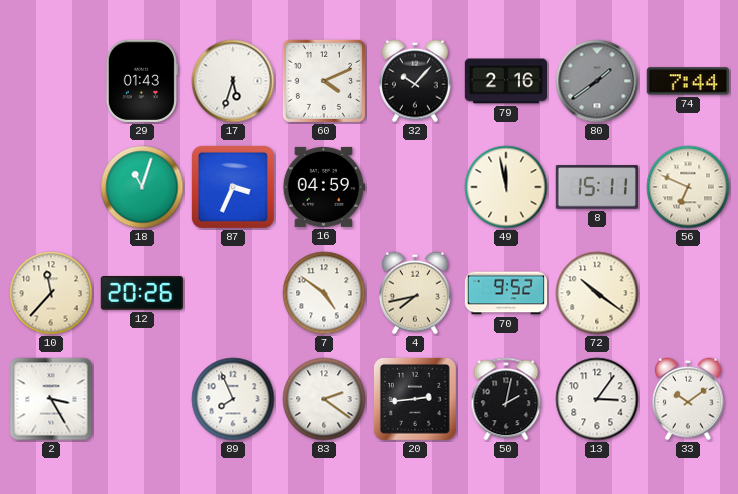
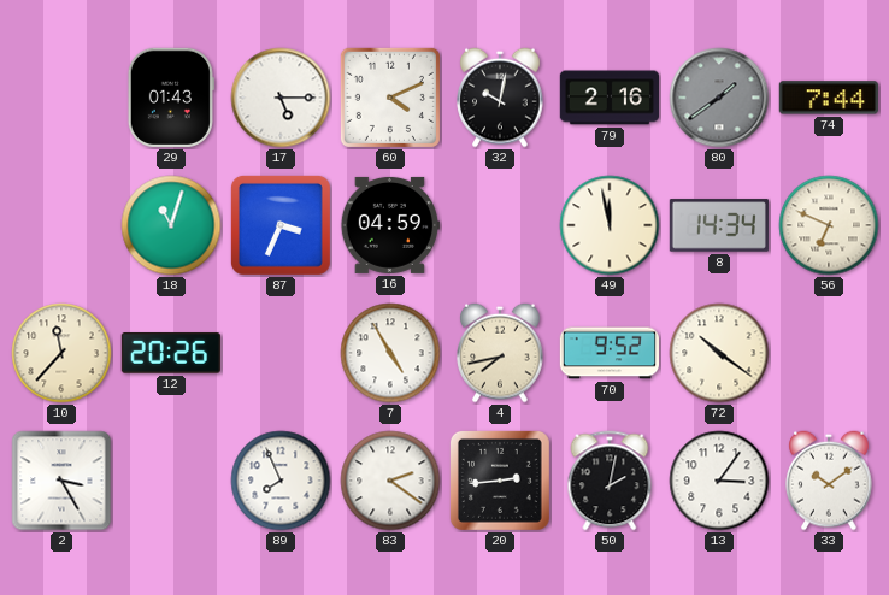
17: 5:33 -> 5:15 (281, 98)
32: 10:07 -> 10:02 (500, 98)
8: 15:11 -> 14:34 (719, 225)
7: 4:51 -> 4:55 (390, 353)
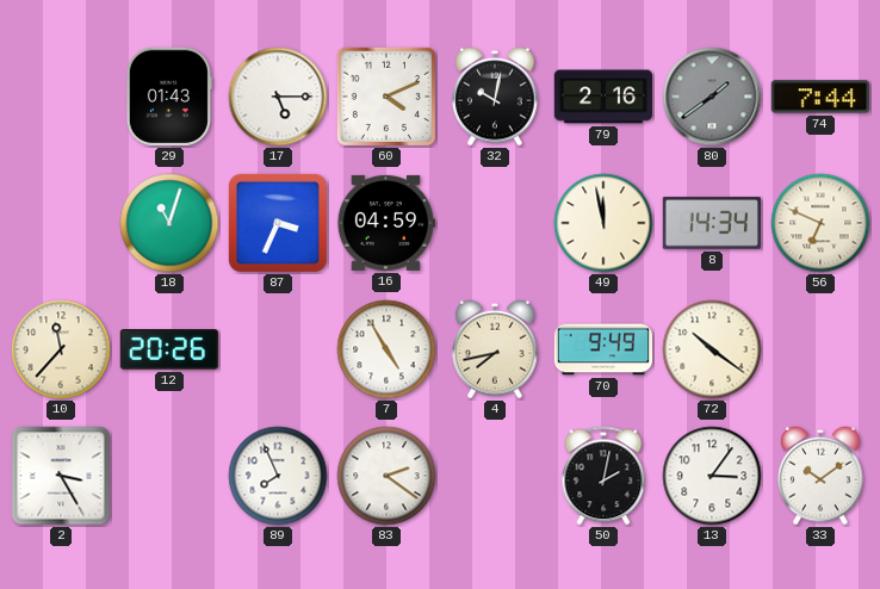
70: 9:52 -> 9:49 (602, 349)
20: 2:44 -> none (500, 481)
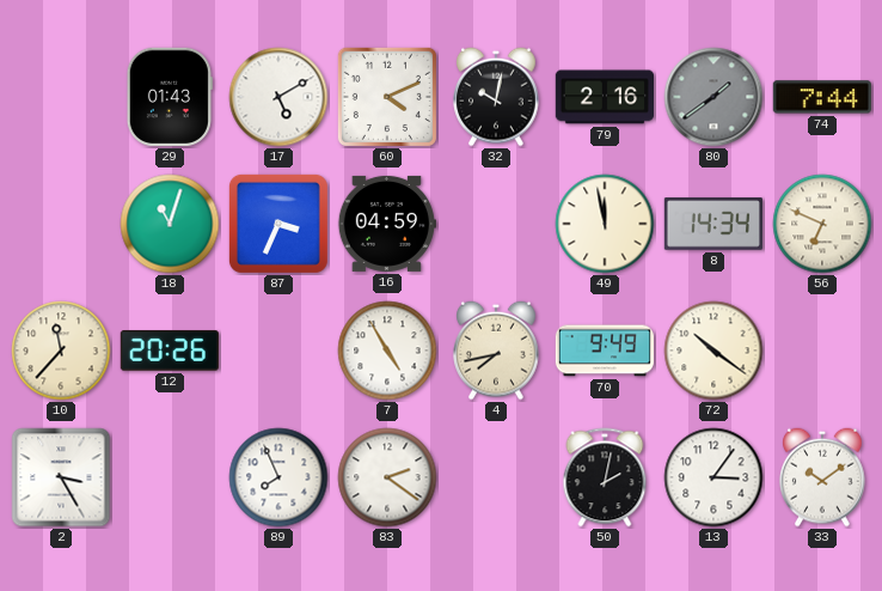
17: 5:15 -> 5:10 (278, 97)
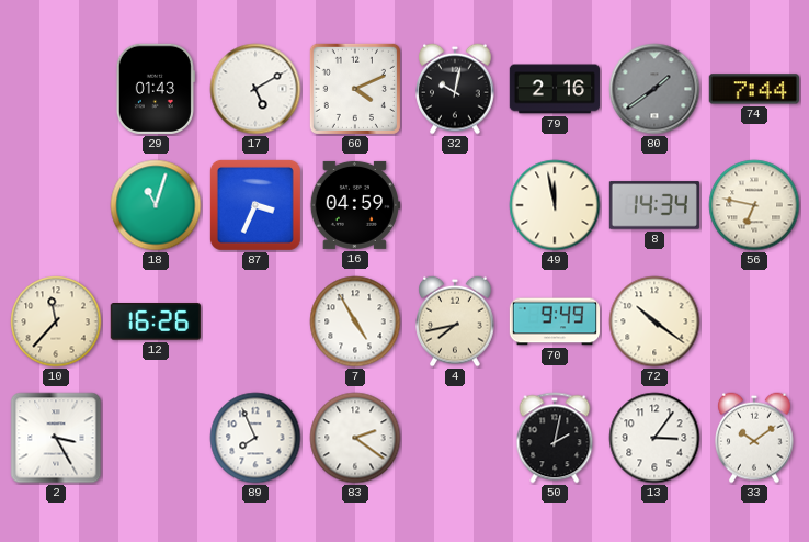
56: 6:49 -> 6:47 (754, 205)
12: 20:26 -> 16:26 (156, 323)
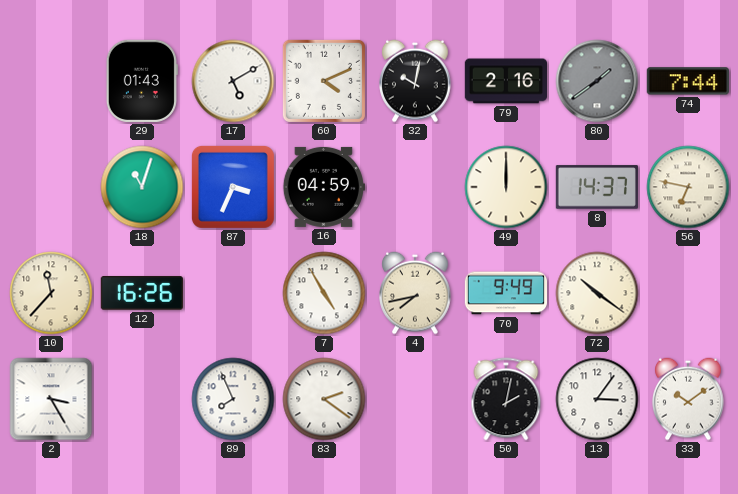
49: 11:58 -> 12:00 (506, 187)
8: 14:34 -> 14:37 (597, 187)
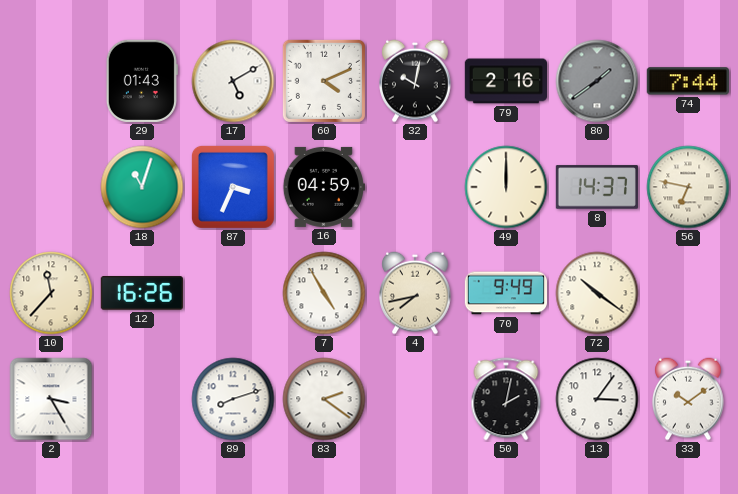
89: 7:56 -> 8:12 (233, 399)
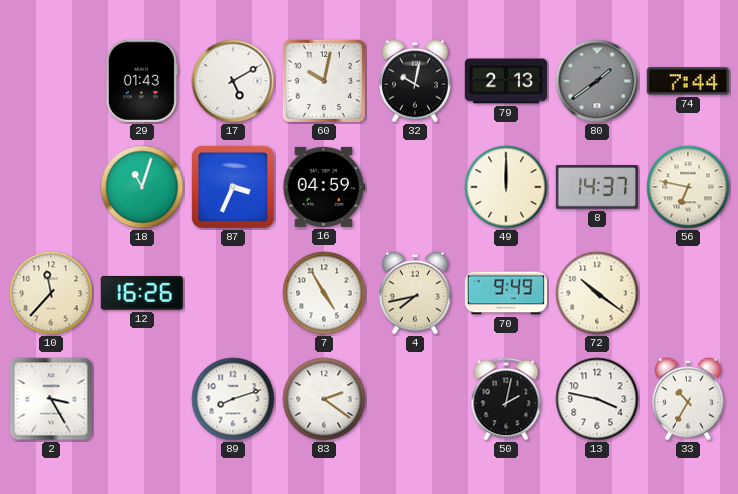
60: 4:11 -> 10:02 (324, 81)
79: 2:16 -> 2:13 (505, 81)
13: 3:06 -> 3:47 (597, 399)
33: 10:09 -> 10:35 (688, 399)
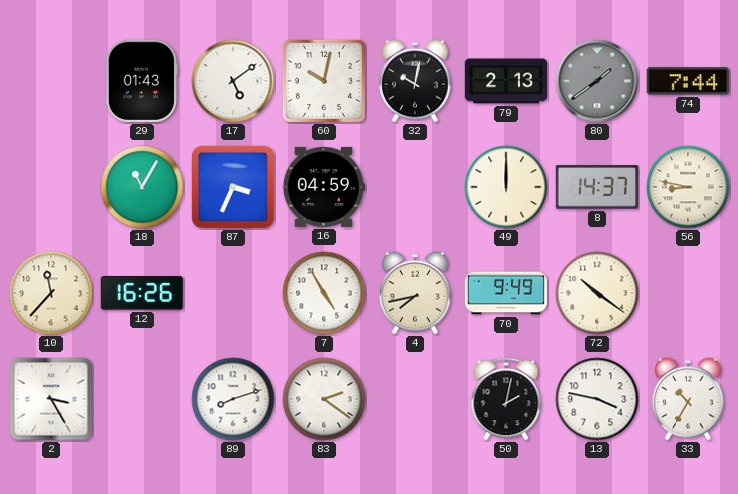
17: 5:10 -> 5:09 (233, 81)
18: 11:03 -> 11:05 (142, 187)
56: 6:47 -> 8:47 (688, 187)
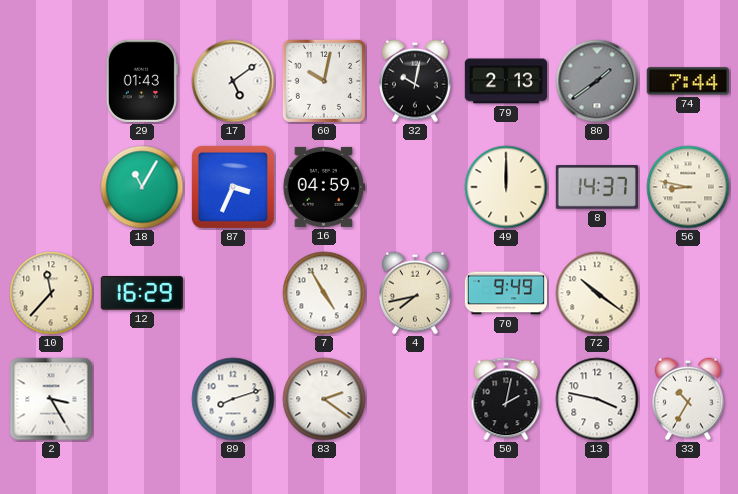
12: 16:26 -> 16:29 (142, 294)
